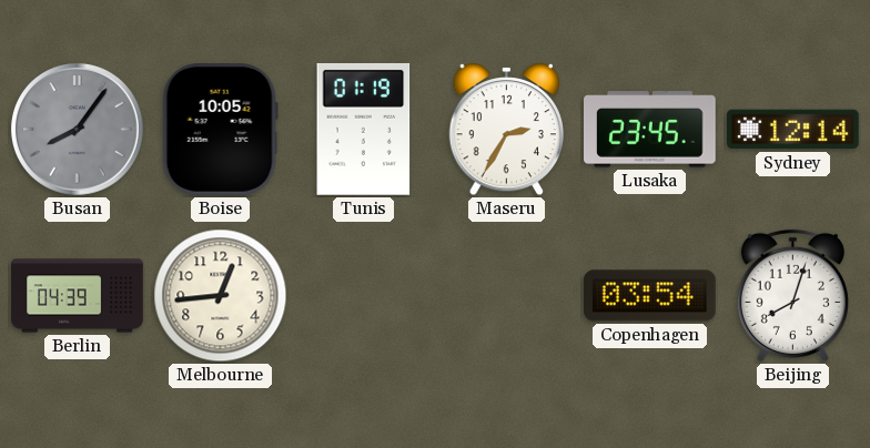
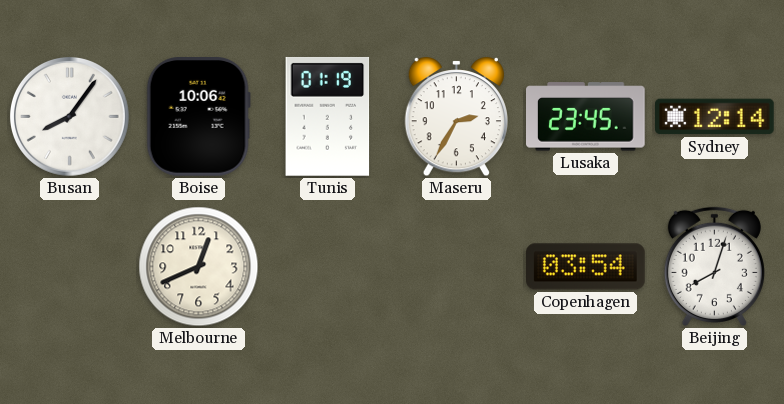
Busan dial: grey -> white (69, 116)
Boise: 10:05 -> 10:06 (198, 117)
Berlin: 04:39 -> none (78, 296)
Melbourne: 12:44 -> 12:41 (199, 267)
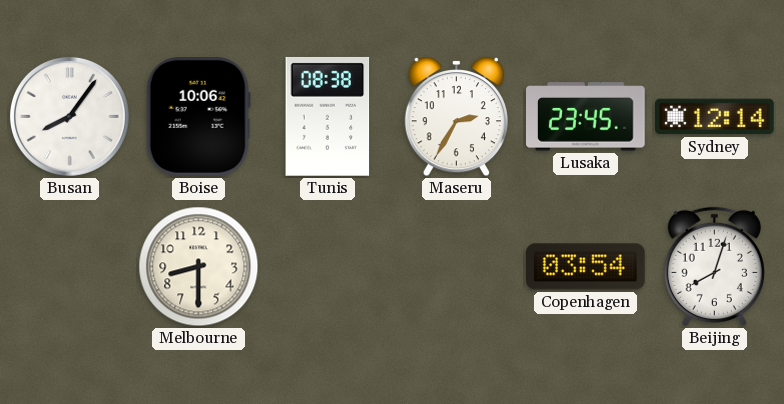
Tunis: 01:19 -> 08:38 (328, 116)
Melbourne: 12:41 -> 8:30 (199, 267)
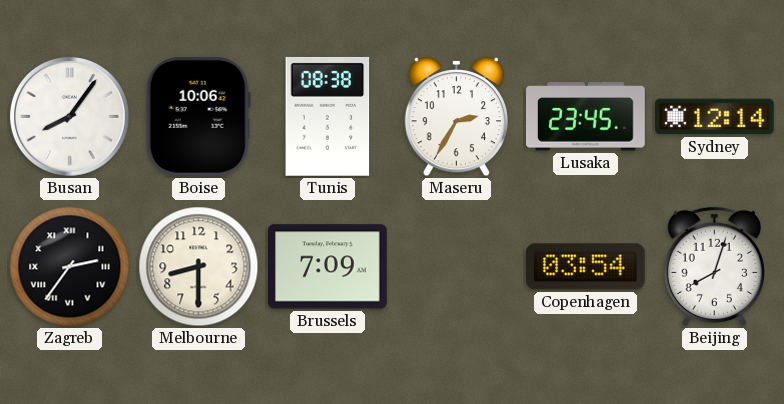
Zagreb: none -> 2:36 (70, 267)
Brussels: none -> 7:09 (328, 267)
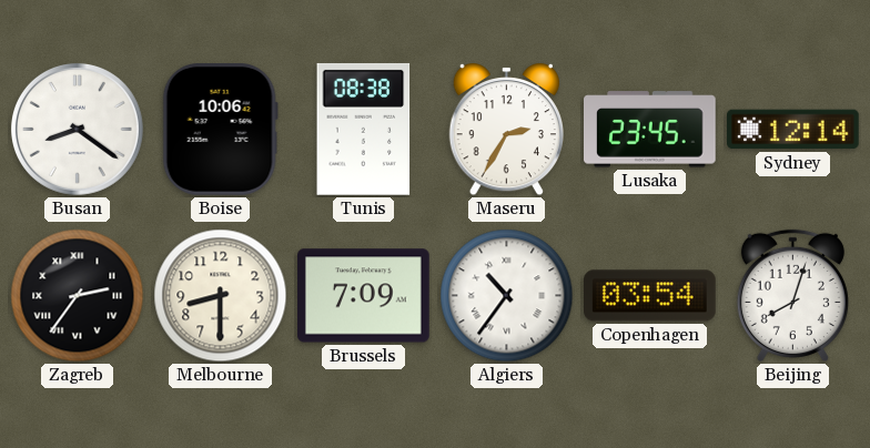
Busan: 8:06 -> 8:21 (77, 129)
Algiers: none -> 10:36 (507, 296)
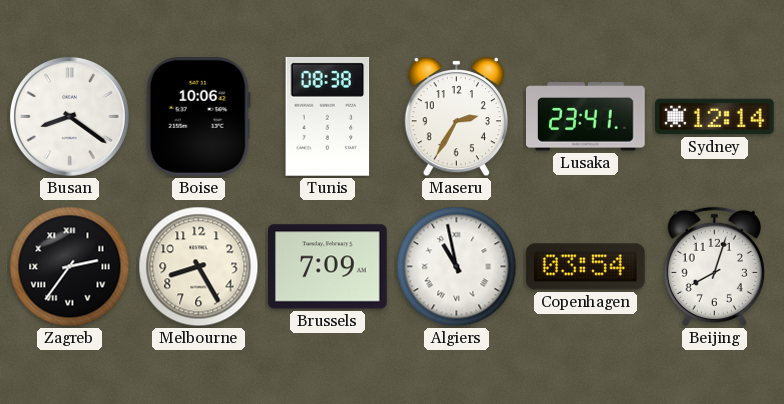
Lusaka: 23:45 -> 23:41 (586, 117)
Melbourne: 8:30 -> 8:25 (199, 267)
Algiers: 10:36 -> 10:58 (457, 267)
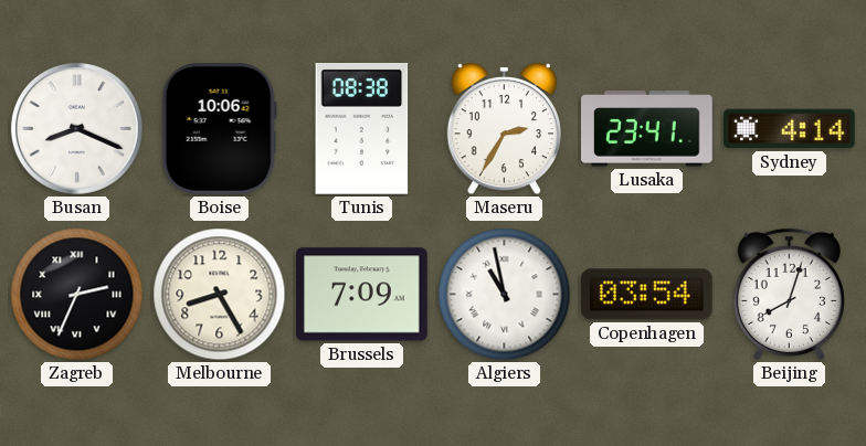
Busan: 8:21 -> 8:19 (76, 128)
Sydney: 12:14 -> 4:14 (790, 129)
Zagreb: 2:36 -> 2:34 (77, 295)
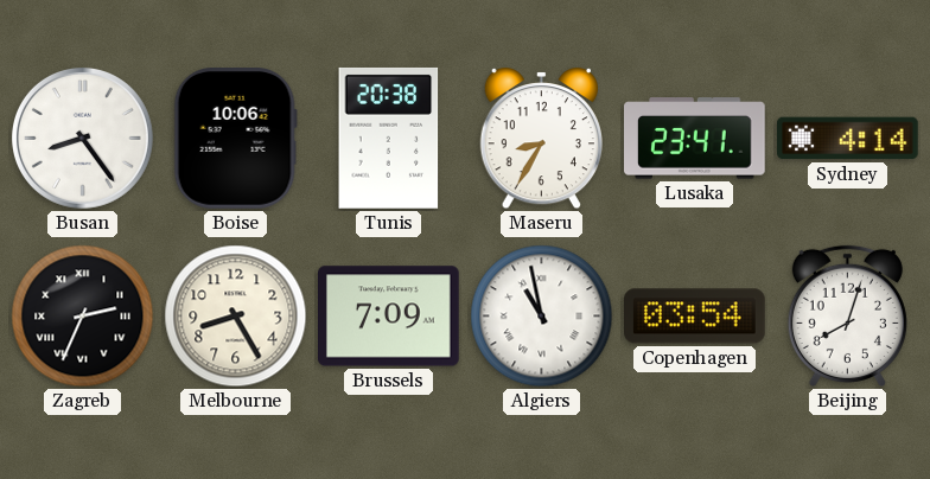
Busan: 8:19 -> 8:24 (82, 138)
Tunis: 08:38 -> 20:38 (389, 138)
Maseru: 2:35 -> 8:35 (541, 139)
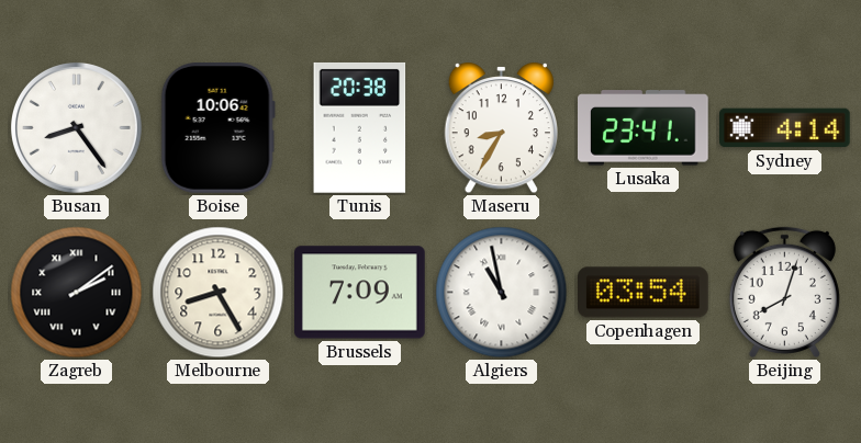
Zagreb: 2:34 -> 2:09 (77, 293)
